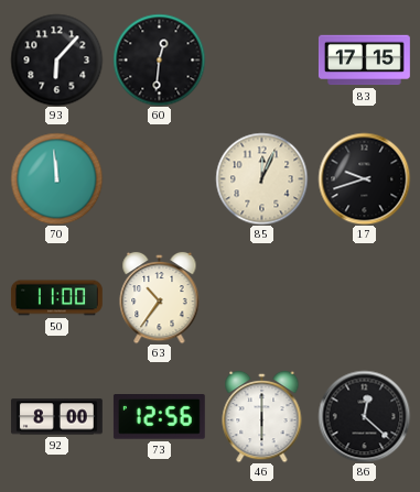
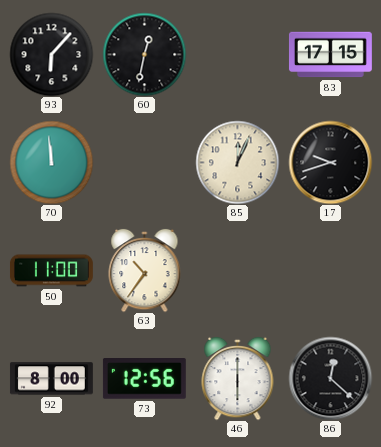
60: 12:31 -> 12:32 (144, 54)
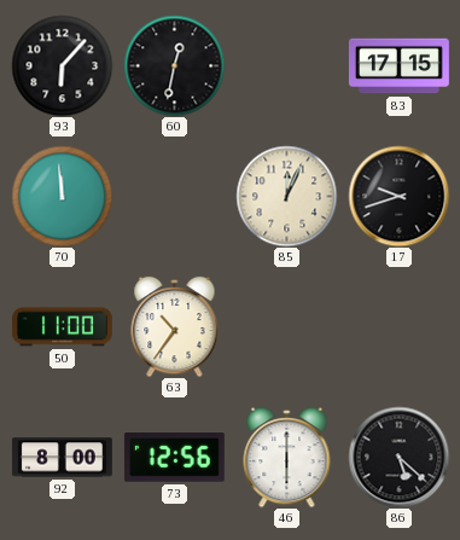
86: 12:22 -> 5:22 (398, 457)
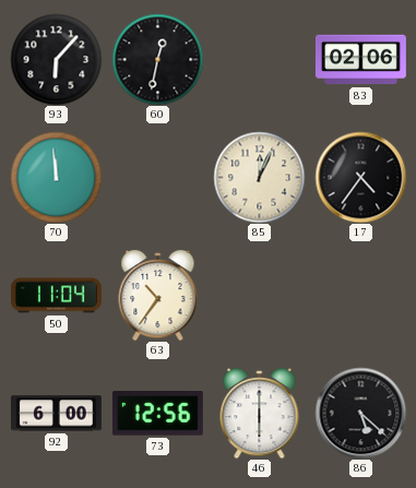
83: 17:15 -> 02:06 (360, 60)
17: 9:42 -> 4:36 (360, 177)
50: 11:00 -> 11:04 (57, 296)
92: 8:00 -> 6:00 (56, 414)
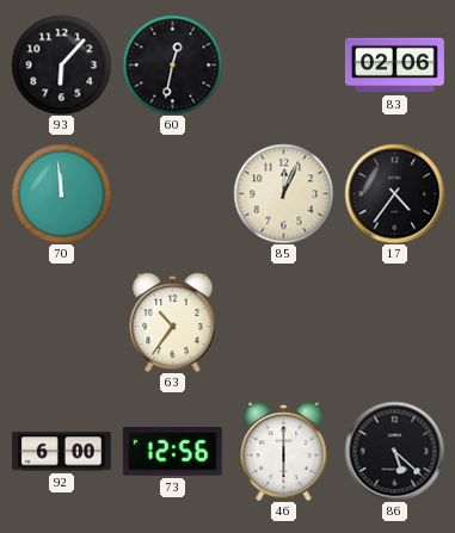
50: 11:04 -> none (57, 296)
